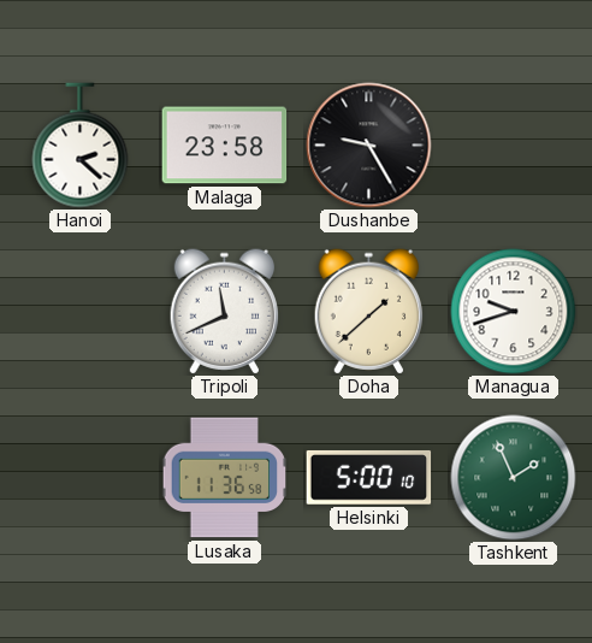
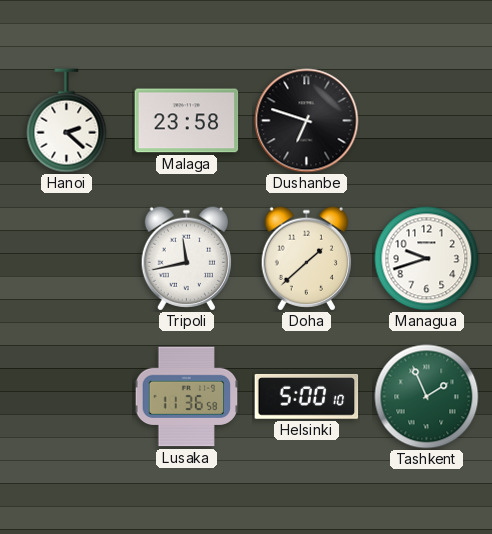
Dushanbe: 9:25 -> 6:48 (307, 121)
Tripoli: 11:41 -> 11:43 (186, 259)
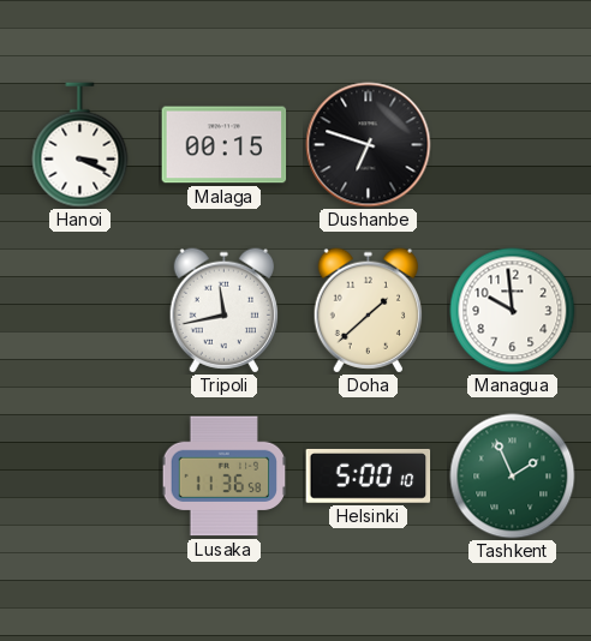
Hanoi: 2:22 -> 3:19 (80, 145)
Malaga: 23:58 -> 00:15 (225, 145)
Managua: 9:42 -> 9:59 (513, 311)
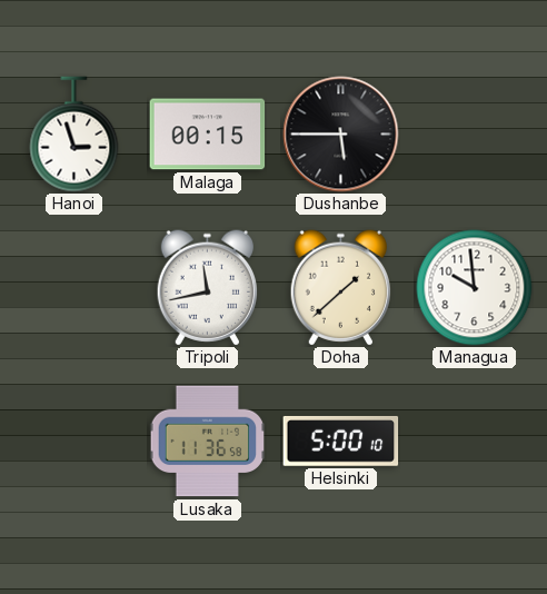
Hanoi: 3:19 -> 2:57 (74, 135)
Dushanbe: 6:48 -> 5:45 (341, 135)
Tashkent: 1:56 -> none (513, 477)
